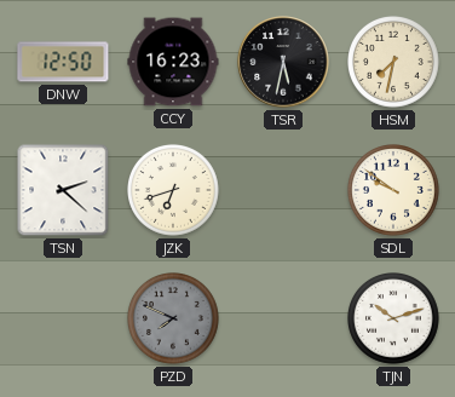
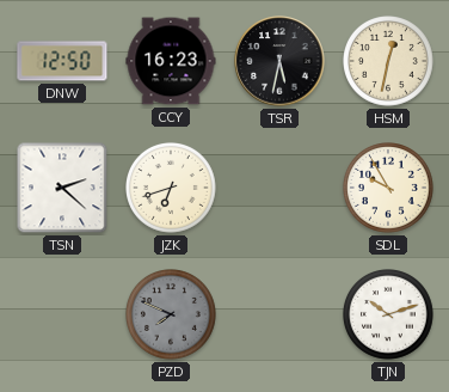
HSM: 7:32 -> 12:32 (389, 62)
SDL: 9:51 -> 9:55 (389, 189)
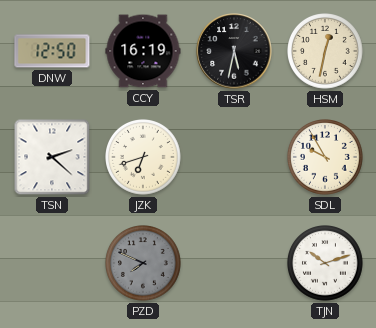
CCY: 16:23 -> 16:19 (143, 51)
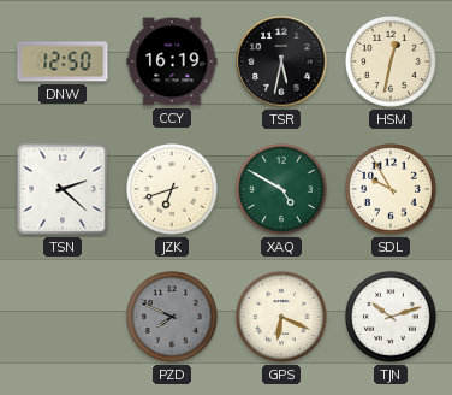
XAQ: none -> 4:50 (282, 190)
GPS: none -> 6:19 (282, 318)
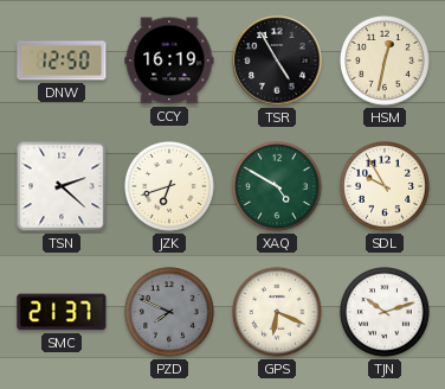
TSR: 5:32 -> 4:55 (277, 60)
SMC: none -> 21:37 (62, 312)
